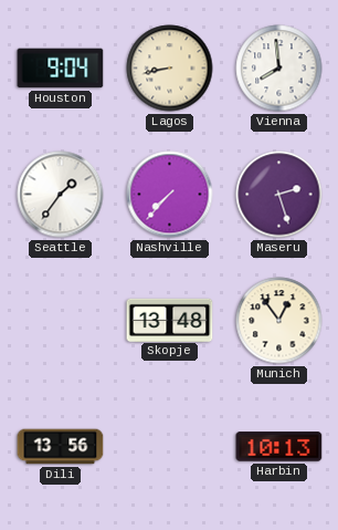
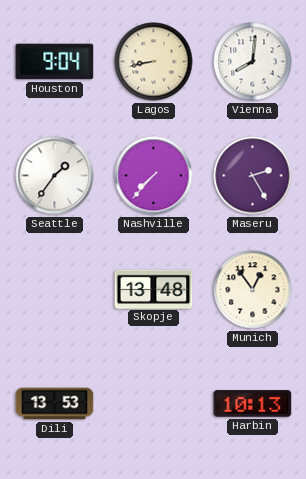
Vienna: 7:59 -> 8:01 (253, 62)
Maseru: 2:27 -> 2:25 (253, 176)
Dili: 13:56 -> 13:53 (55, 404)
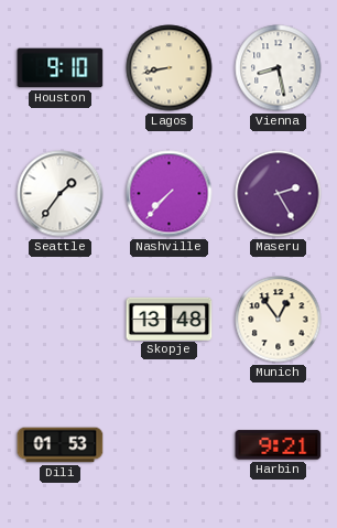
Houston: 9:04 -> 9:10 (61, 68)
Vienna: 8:01 -> 8:28 (279, 68)
Dili: 13:53 -> 01:53 (61, 445)
Harbin: 10:13 -> 9:21 (279, 445)
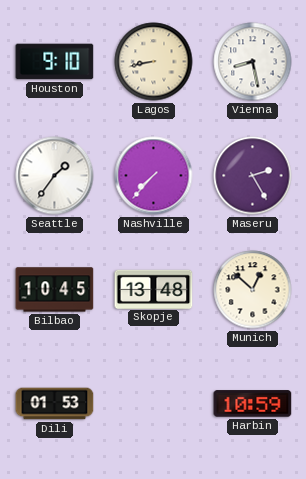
Bilbao: none -> 10:45 (55, 290)
Munich: 12:54 -> 12:52 (253, 290)
Harbin: 9:21 -> 10:59 (253, 404)
